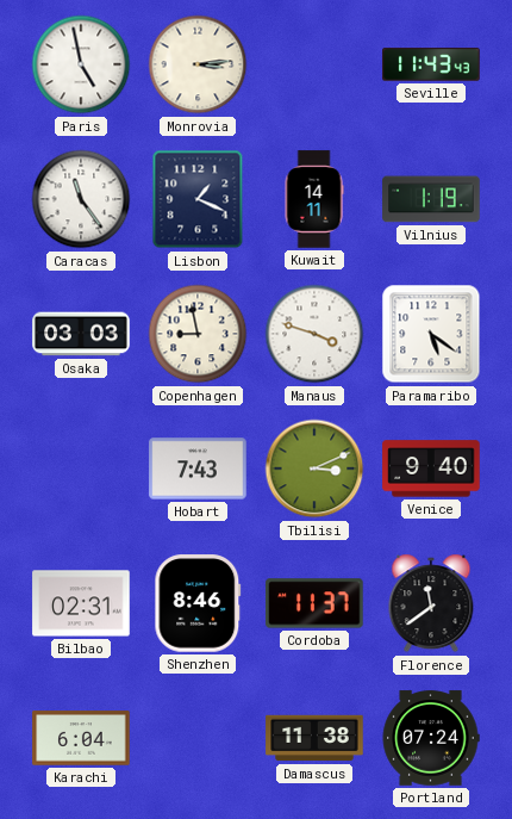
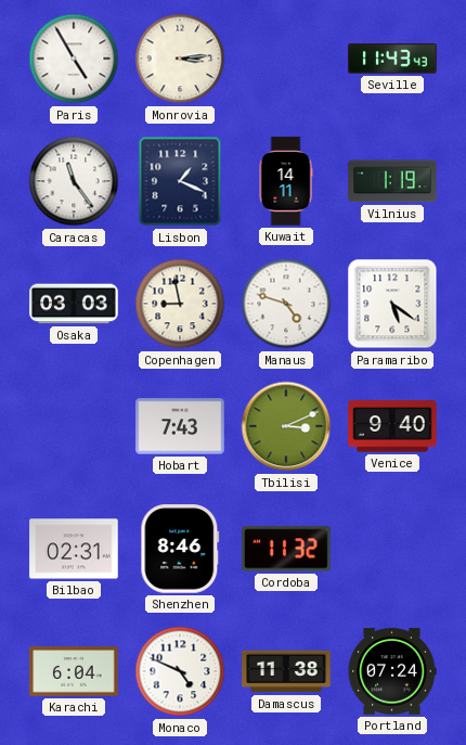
Paris: 4:58 -> 4:55 (74, 59)
Manaus: 3:48 -> 4:48 (286, 304)
Cordoba: 11:37 -> 11:32 (286, 549)
Florence: 11:39 -> none (431, 603)
Monaco: none -> 4:49 (180, 671)
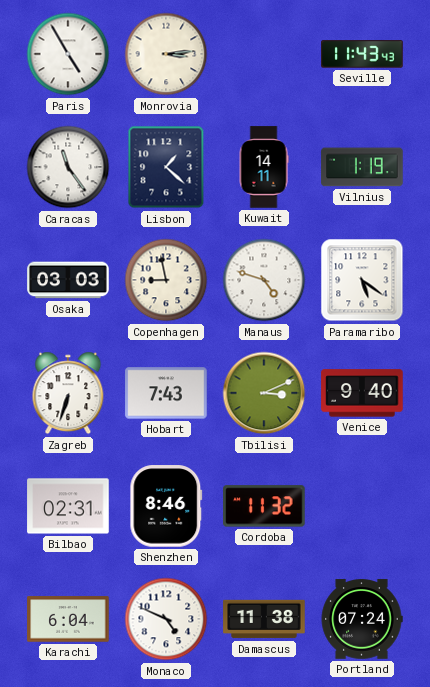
Lisbon: 1:19 -> 1:22 (166, 167)
Zagreb: none -> 6:33 (68, 393)
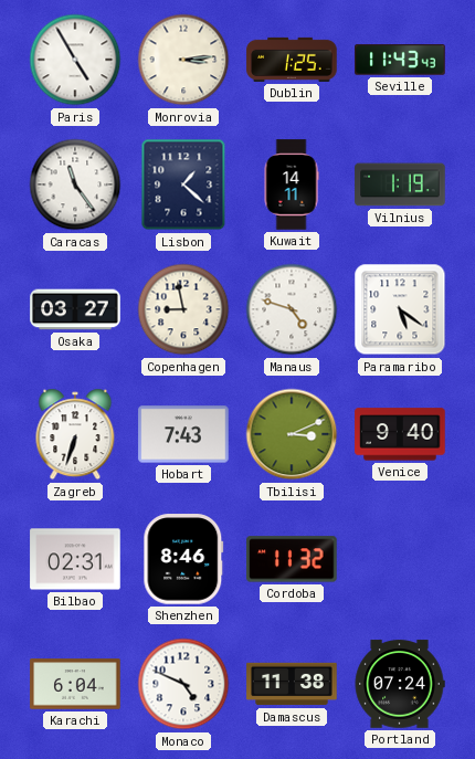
Dublin: none -> 1:25 (292, 60)
Osaka: 03:03 -> 03:27 (75, 309)
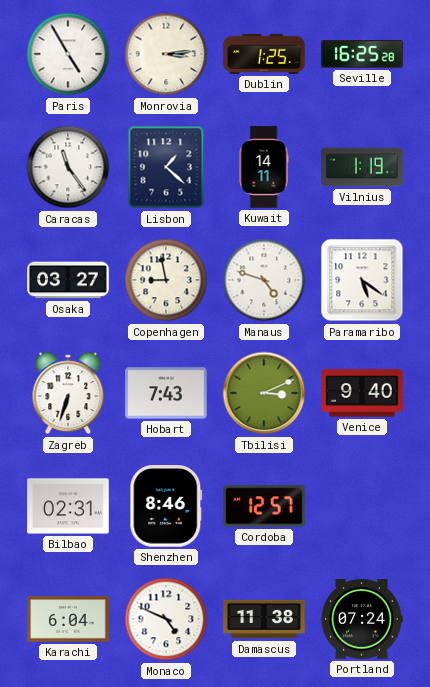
Seville: 11:43 -> 16:25 (362, 54)
Cordoba: 11:32 -> 12:57 (264, 506)
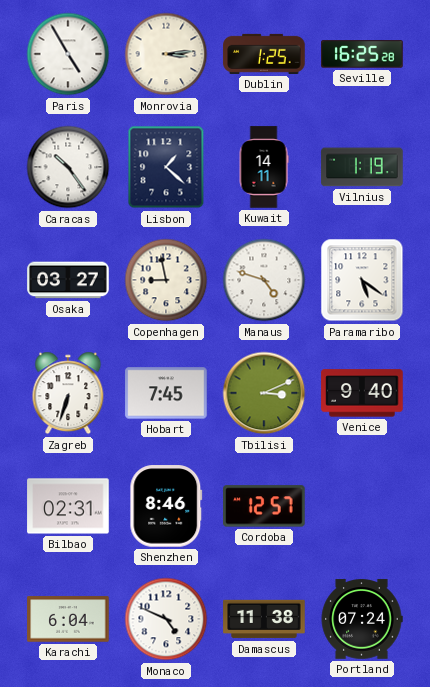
Caracas: 11:24 -> 10:24 (68, 167)
Hobart: 7:43 -> 7:45 (166, 393)
